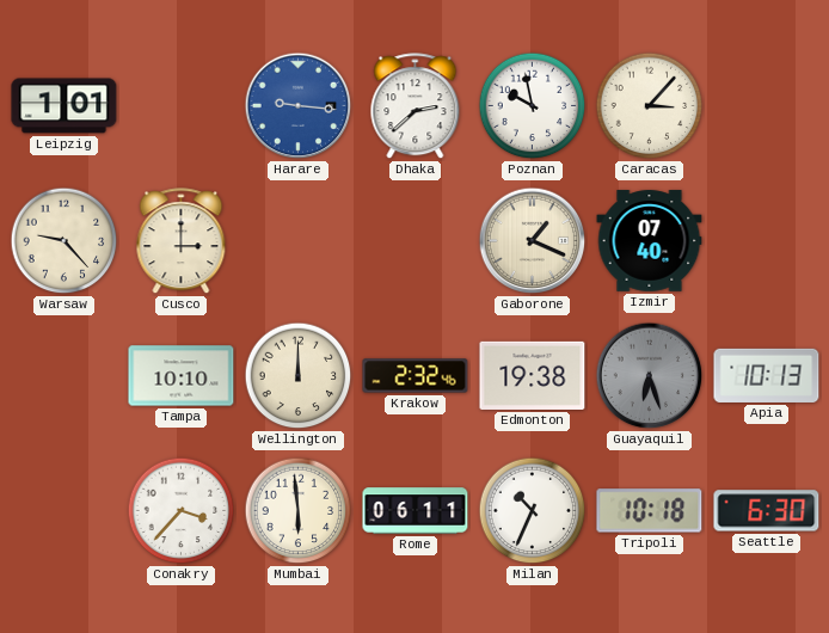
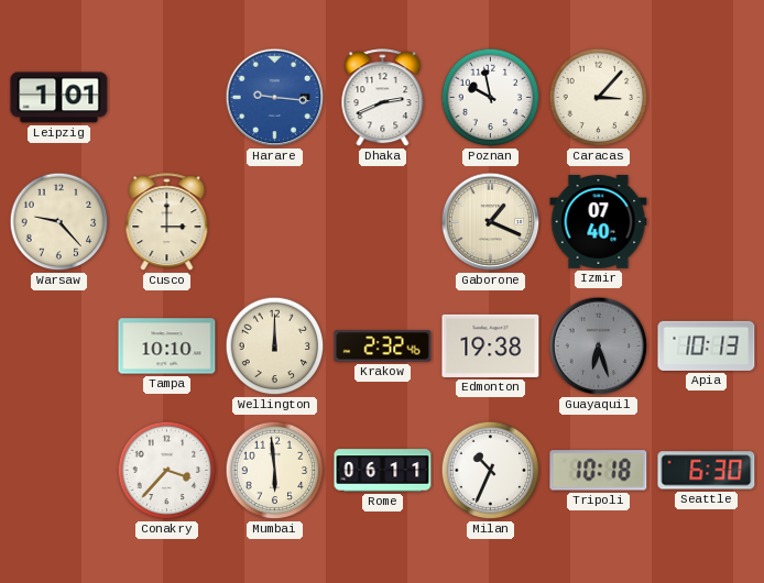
Dhaka: 2:38 -> 2:41 (383, 98)
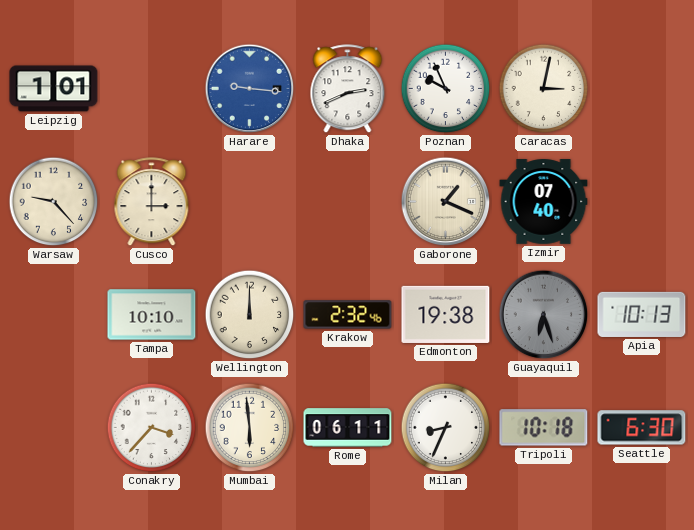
Poznan: 9:58 -> 9:56 (446, 89)
Caracas: 3:07 -> 3:02 (544, 89)
Milan: 10:34 -> 8:34 (446, 428)
